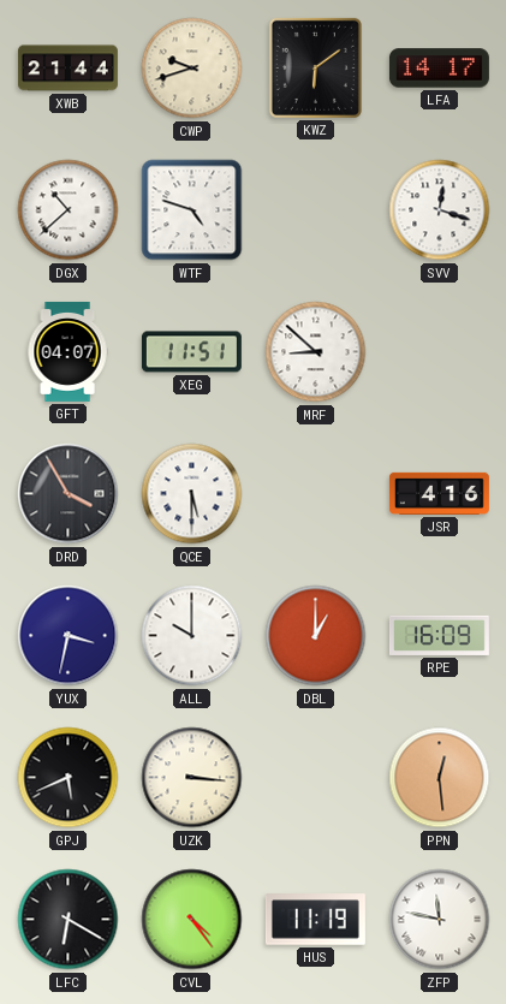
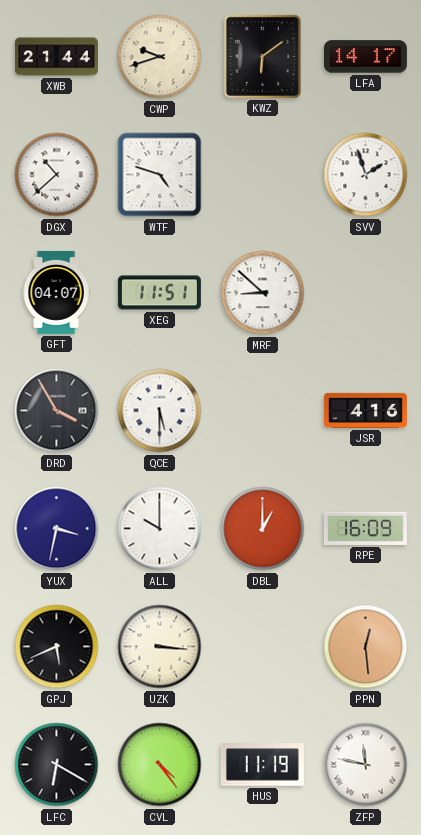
SVV: 12:18 -> 1:57 (366, 175)
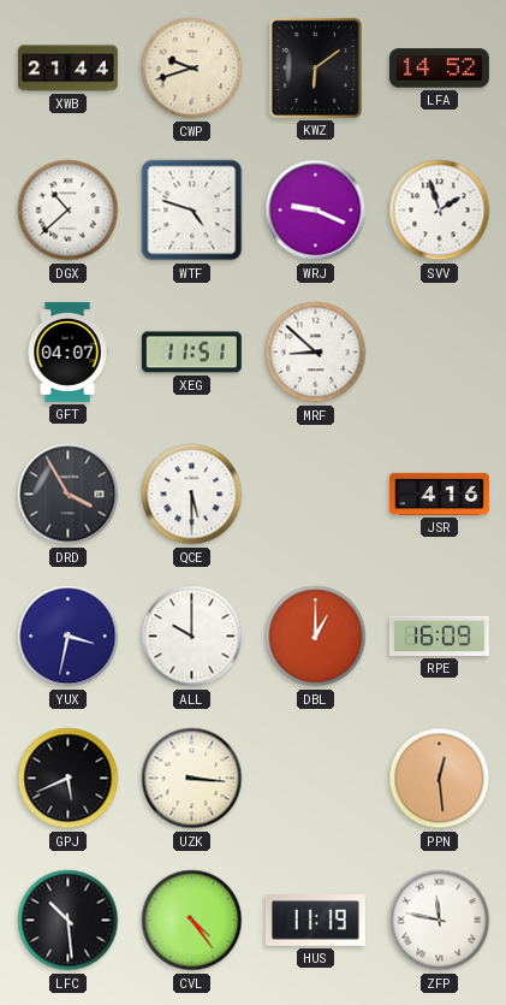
LFA: 14:17 -> 14:52 (439, 69)
WRJ: none -> 9:19 (316, 211)
LFC: 6:20 -> 10:29 (69, 921)
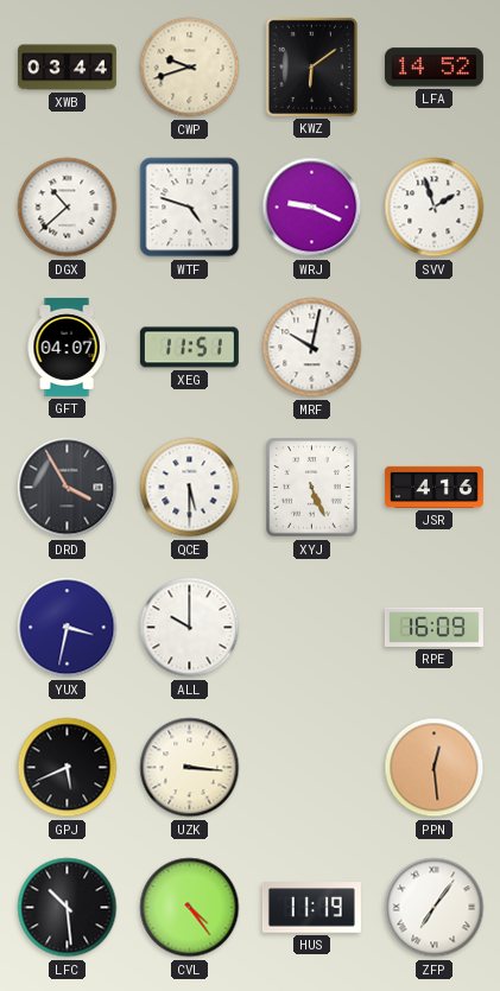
XWB: 21:44 -> 03:44 (67, 68)
MRF: 8:52 -> 10:02 (312, 348)
XYJ: none -> 5:26 (312, 488)
DBL: 1:00 -> none (316, 637)
ZFP: 11:47 -> 7:06 (435, 908)
